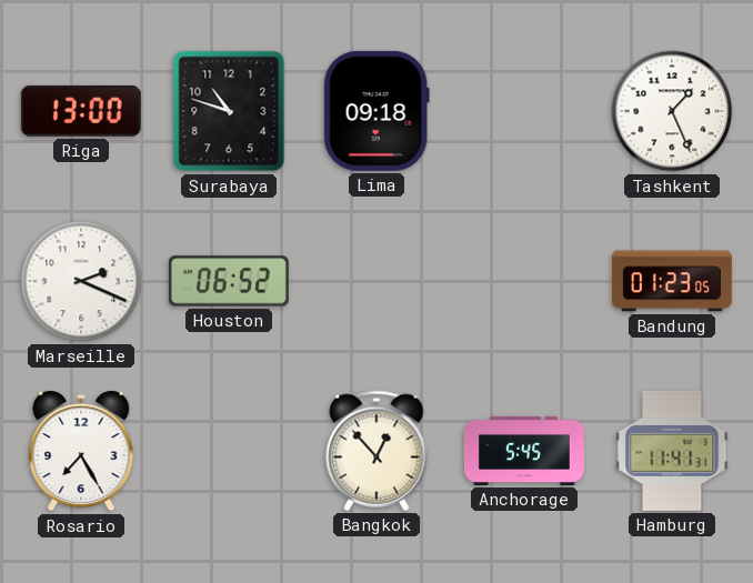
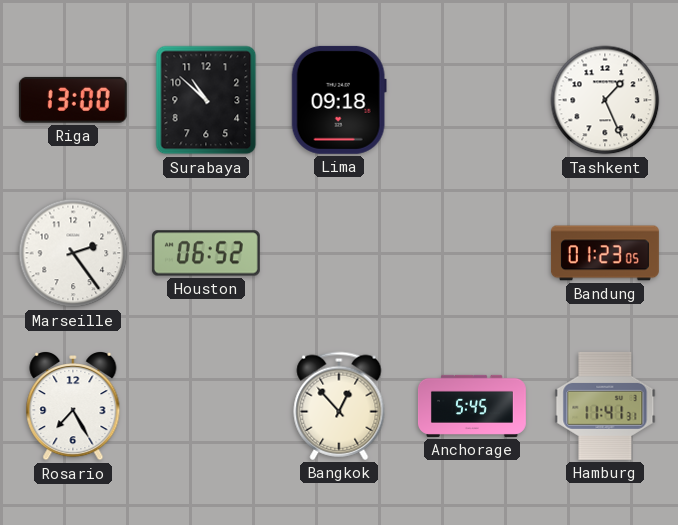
Surabaya: 10:48 -> 10:52 (206, 100)
Marseille: 2:19 -> 2:24 (73, 253)
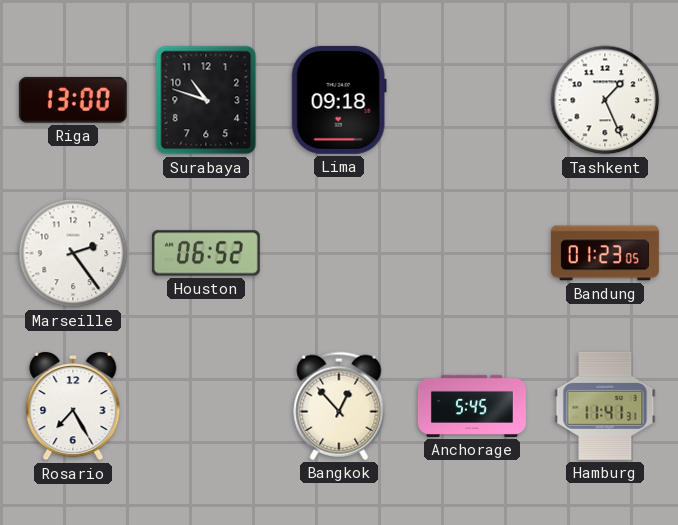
Surabaya: 10:52 -> 10:48 (206, 100)
